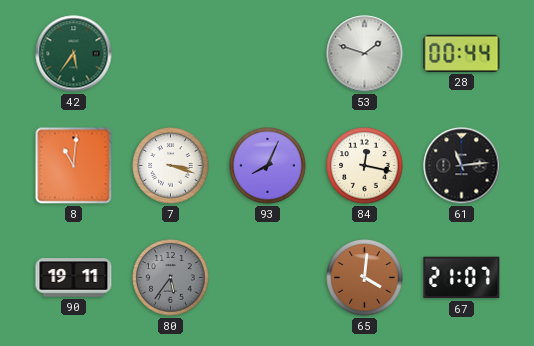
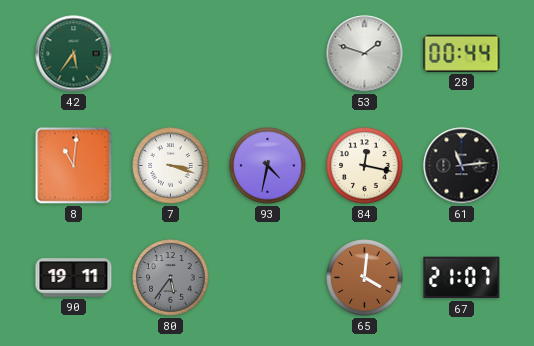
93: 8:04 -> 4:32 (268, 166)
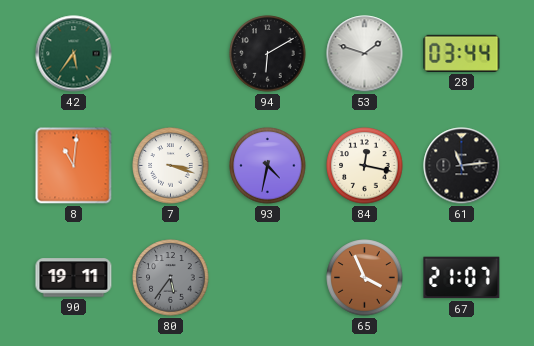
94: none -> 6:10 (268, 54)
28: 00:44 -> 03:44 (462, 53)
65: 4:01 -> 3:56 (365, 278)
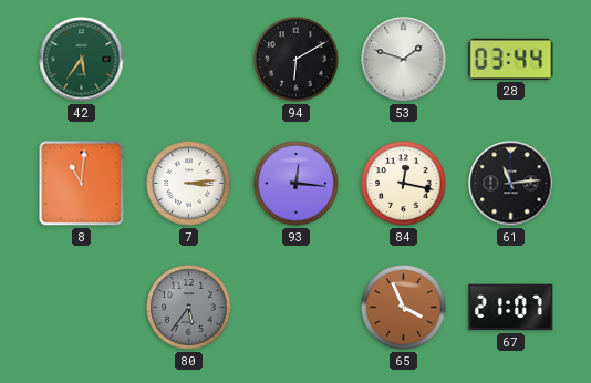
7: 3:18 -> 3:14 (189, 184)
93: 4:32 -> 12:16 (297, 184)
90: 19:11 -> none (74, 278)
